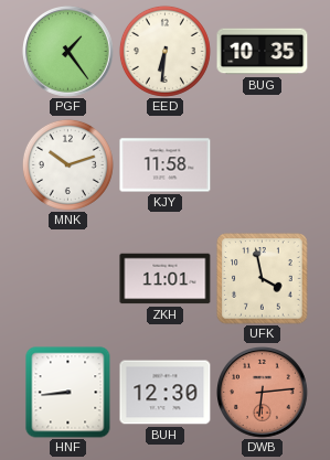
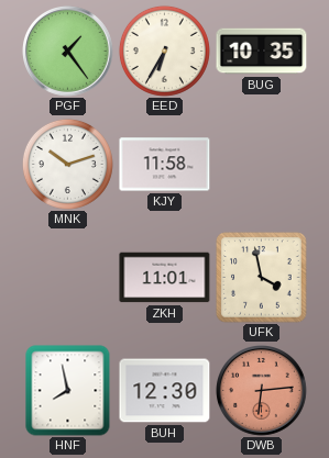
EED: 6:31 -> 6:35 (164, 51)
HNF: 8:44 -> 7:58 (68, 391)
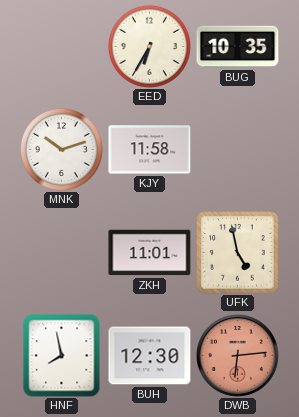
PGF: 1:24 -> none (68, 52)
UFK: 3:58 -> 4:58 (238, 253)
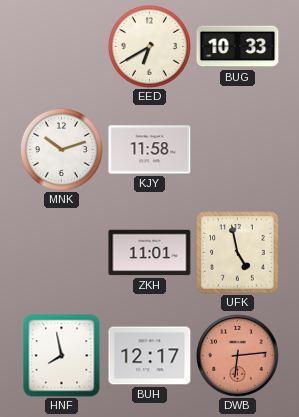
EED: 6:35 -> 6:40 (149, 46)
BUG: 10:35 -> 10:33 (238, 47)
BUH: 12:30 -> 12:17 (150, 356)
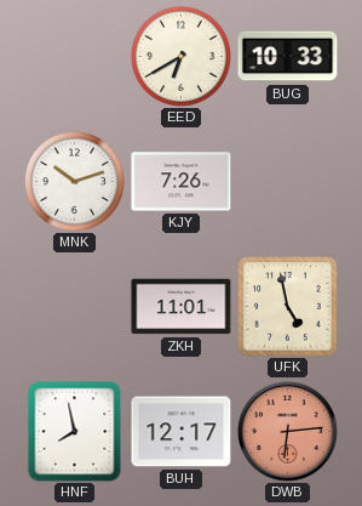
KJY: 11:58 -> 7:26 (182, 182)
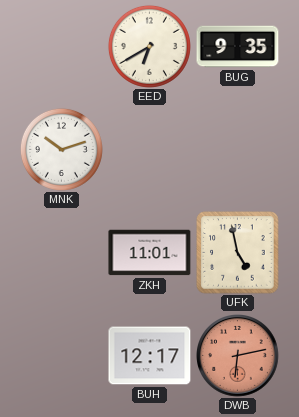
BUG: 10:33 -> 9:35 (238, 47)
KJY: 7:26 -> none (182, 182)
HNF: 7:58 -> none (75, 432)
DWB: 6:14 -> 6:13 (238, 356)
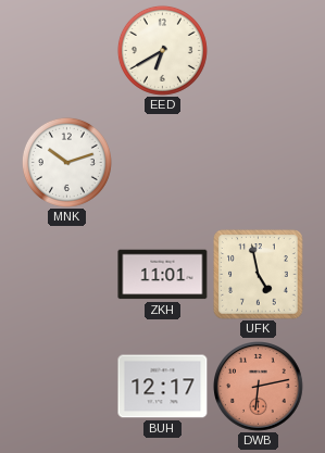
BUG: 9:35 -> none (238, 47)
